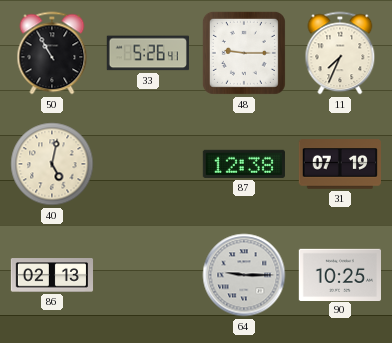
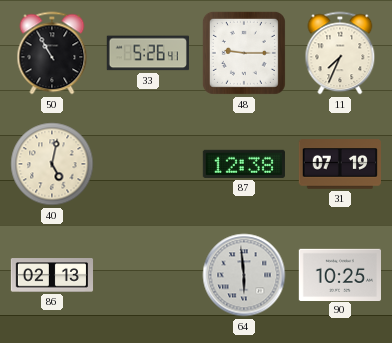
64: 9:15 -> 5:59 (244, 275)
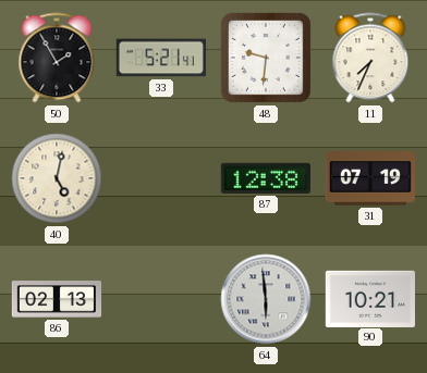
50: 10:55 -> 1:55 (57, 58)
33: 5:26 -> 5:21 (161, 58)
48: 9:15 -> 9:31 (266, 58)
90: 10:25 -> 10:21 (369, 298)
